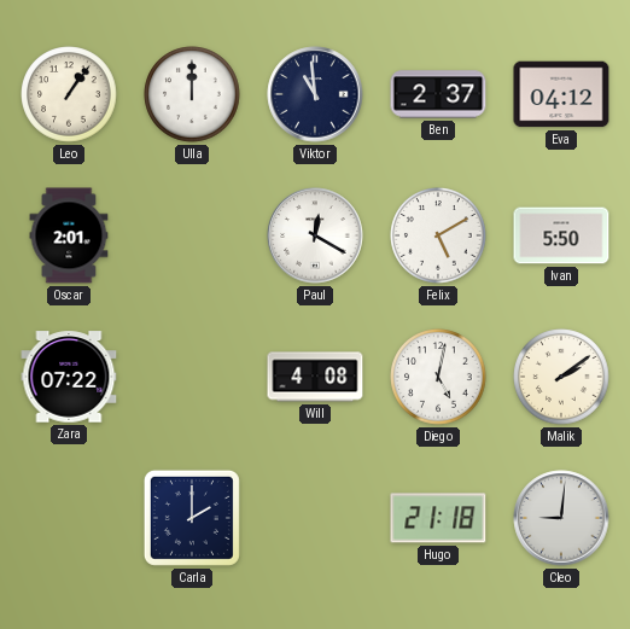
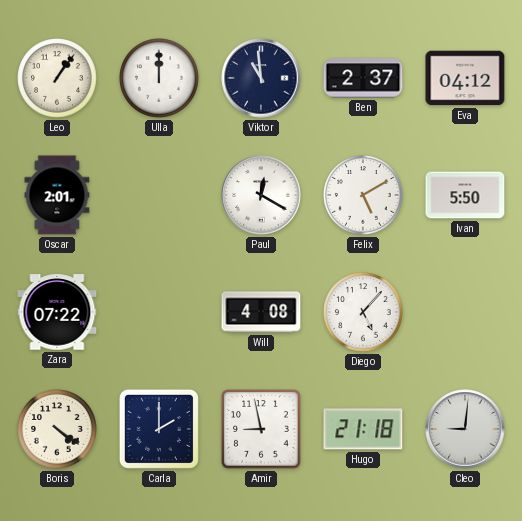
Diego: 5:02 -> 5:07 (363, 312)
Malik: 2:09 -> none (561, 377)
Boris: none -> 4:21 (57, 429)
Amir: none -> 8:58 (261, 429)
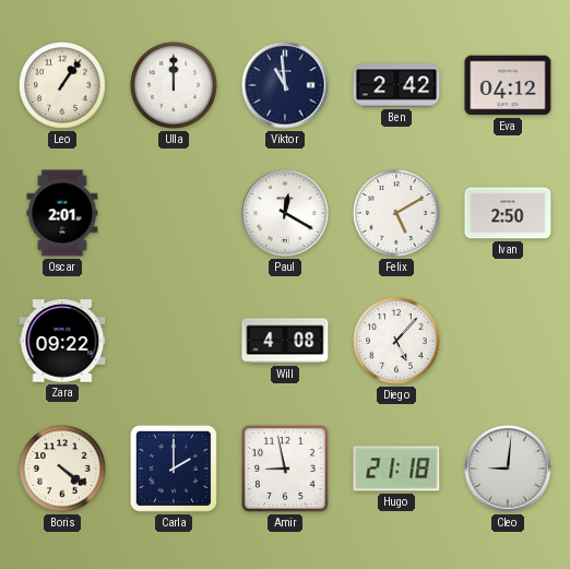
Ben: 2:37 -> 2:42 (396, 85)
Ivan: 5:50 -> 2:50 (508, 213)
Zara: 07:22 -> 09:22 (62, 341)
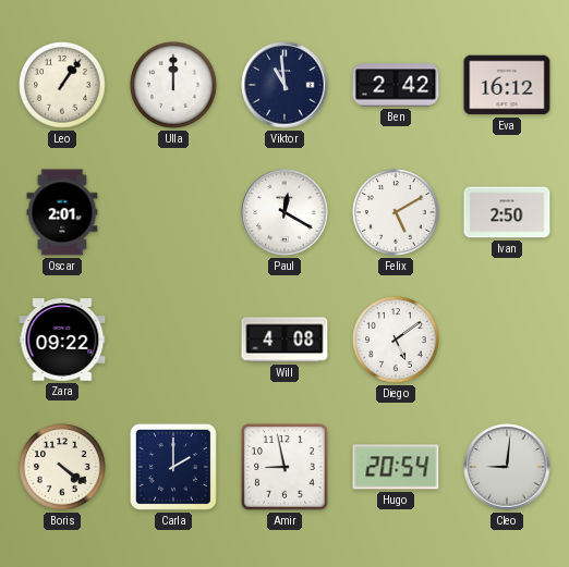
Eva: 04:12 -> 16:12 (507, 85)
Diego: 5:07 -> 5:09 (396, 340)
Hugo: 21:18 -> 20:54 (396, 467)
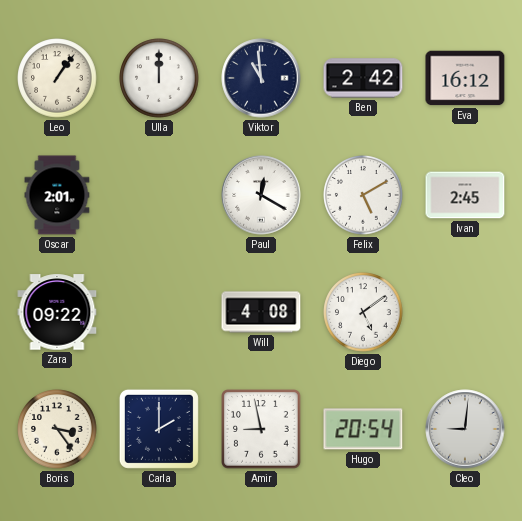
Ivan: 2:50 -> 2:45 (465, 195)
Boris: 4:21 -> 3:24 (57, 429)
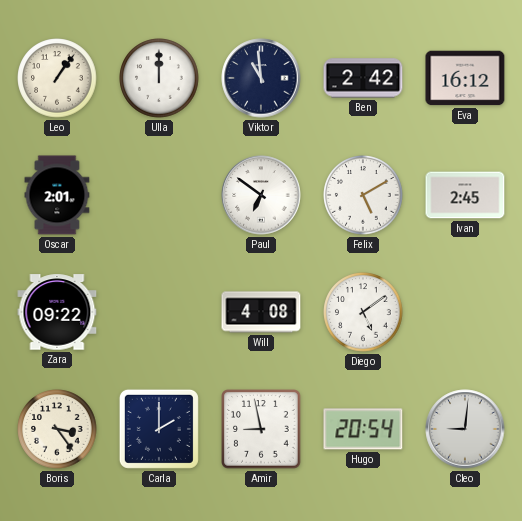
Paul: 12:20 -> 6:51 (261, 195)
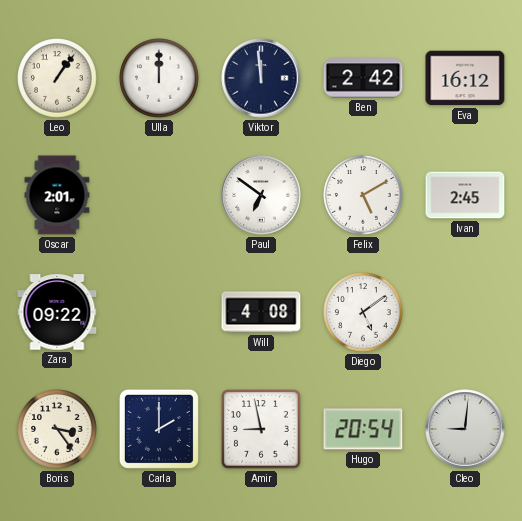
Viktor: 10:59 -> 11:59 (261, 78)
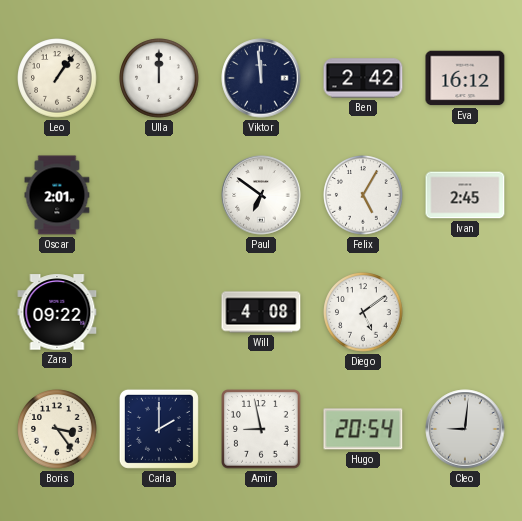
Felix: 5:10 -> 5:05 (363, 195)
